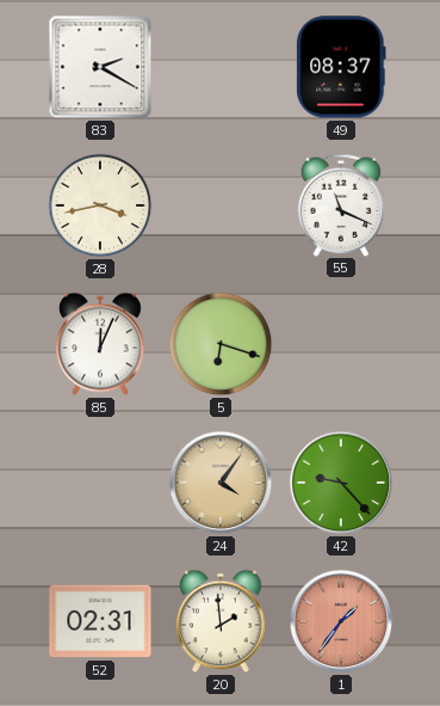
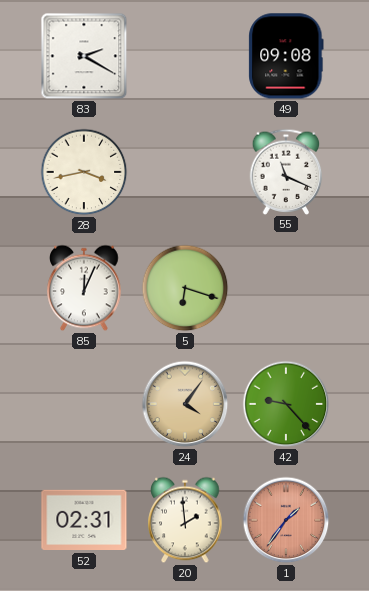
49: 08:37 -> 09:08 (286, 56)
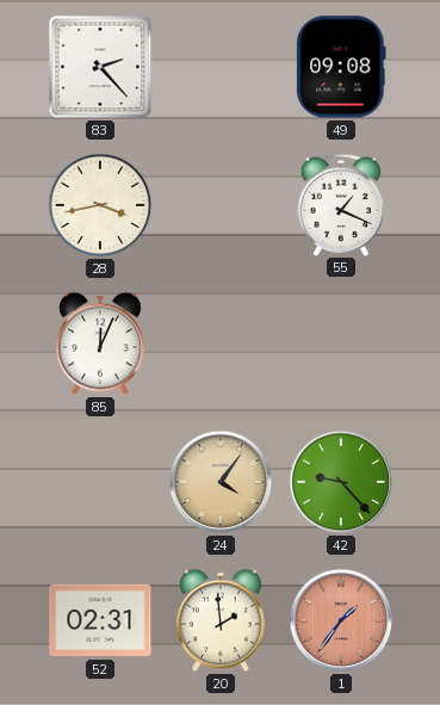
83: 2:20 -> 2:23 (100, 67)
55: 11:19 -> 1:19 (341, 204)
5: 6:18 -> none (185, 288)
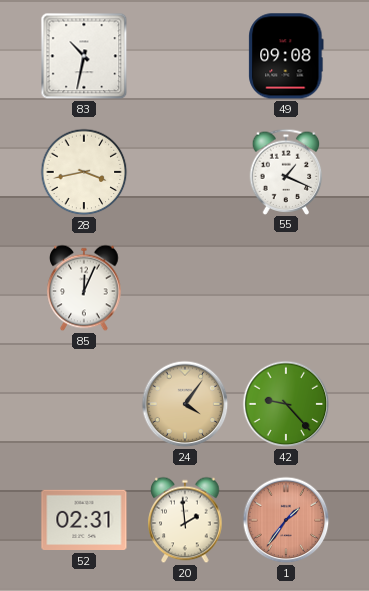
83: 2:23 -> 10:32 (84, 56)
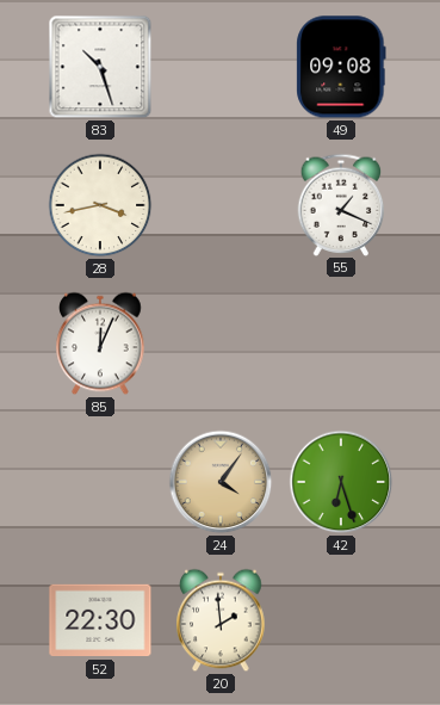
83: 10:32 -> 10:27 (100, 67)
42: 9:23 -> 6:27 (341, 482)
52: 02:31 -> 22:30 (100, 620)
1: 1:36 -> none (286, 520)
